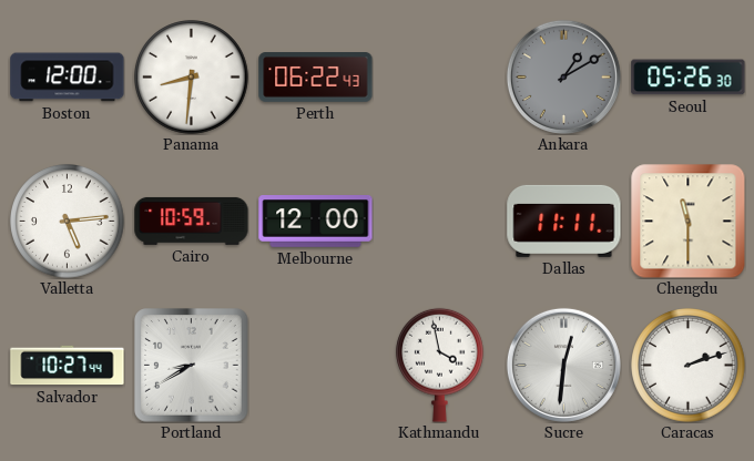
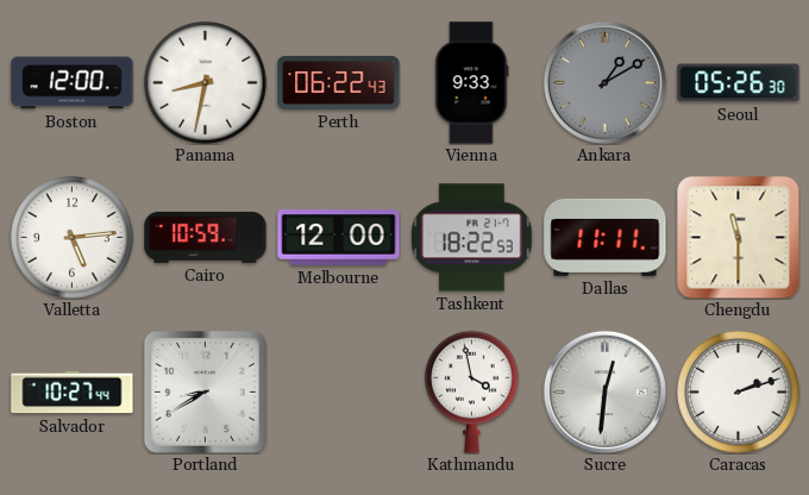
Panama: 8:31 -> 8:32 (206, 83)
Vienna: none -> 9:33 (472, 83)
Tashkent: none -> 18:22 (472, 238)
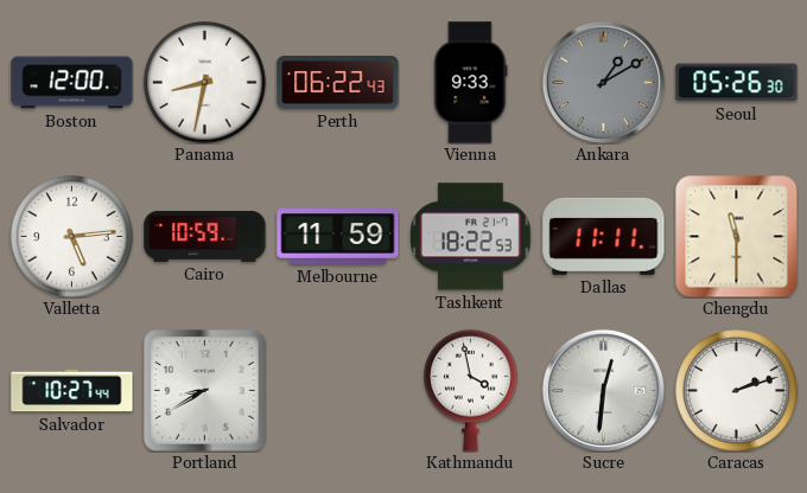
Melbourne: 12:00 -> 11:59 (338, 237)
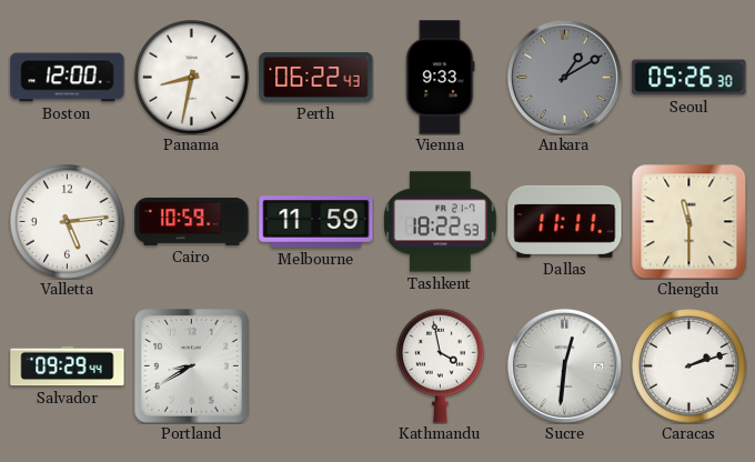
Salvador: 10:27 -> 09:29 (68, 366)
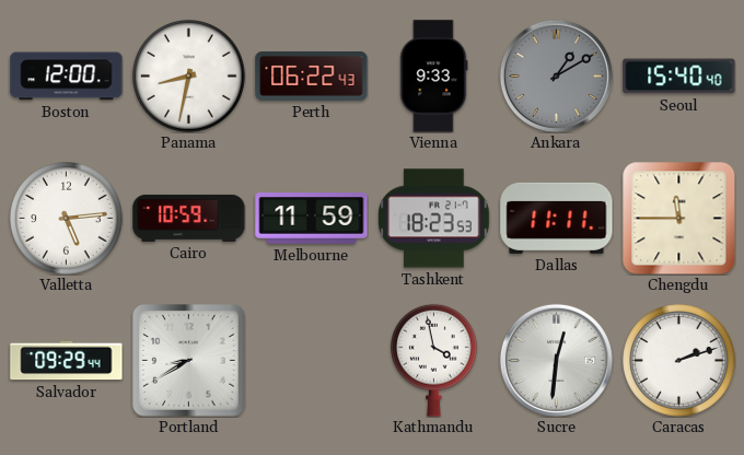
Seoul: 05:26 -> 15:40 (679, 77)
Tashkent: 18:22 -> 18:23 (434, 219)
Chengdu: 11:30 -> 11:45 (678, 218)
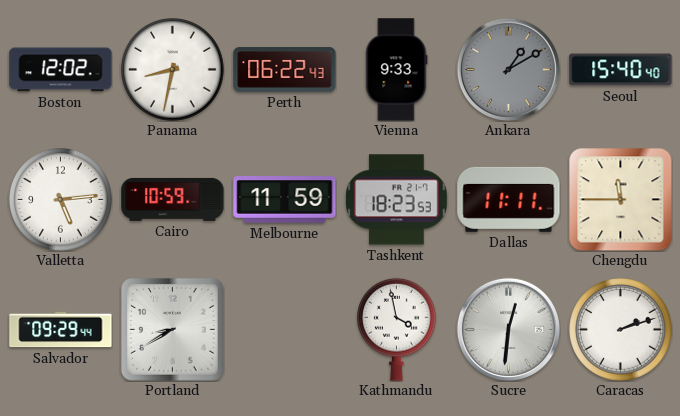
Boston: 12:00 -> 12:02 (61, 70)
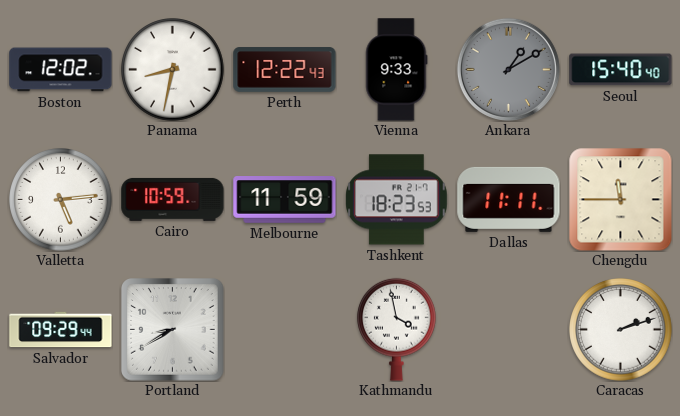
Perth: 06:22 -> 12:22 (285, 70)
Sucre: 12:31 -> none (508, 329)
